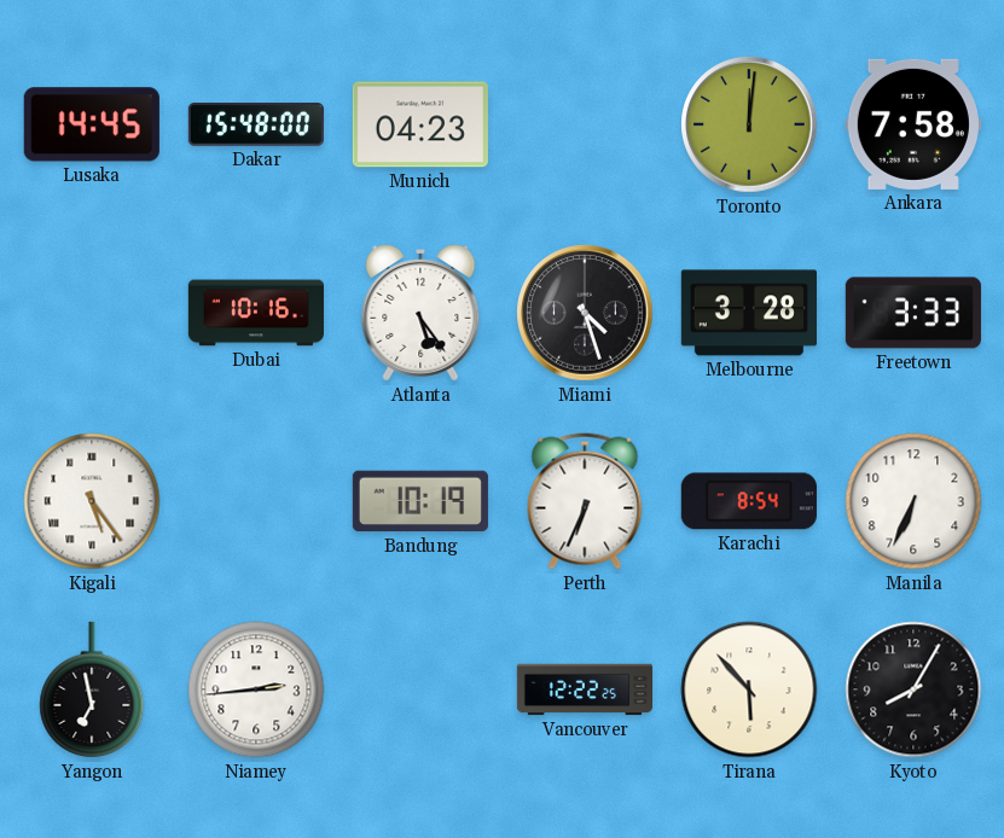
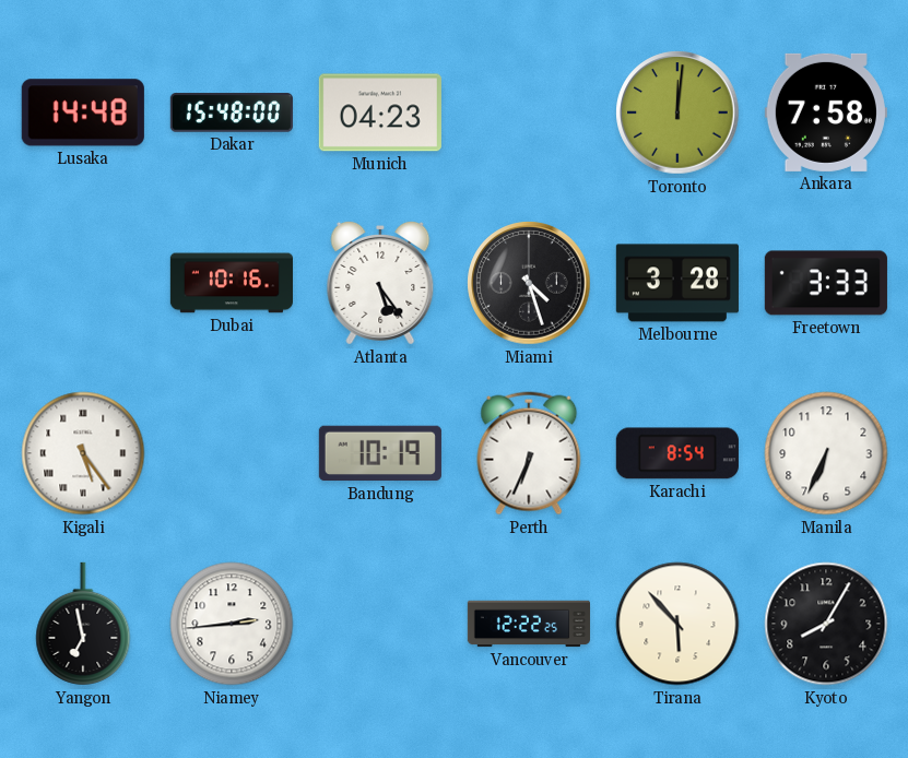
Lusaka: 14:45 -> 14:48 (83, 112)
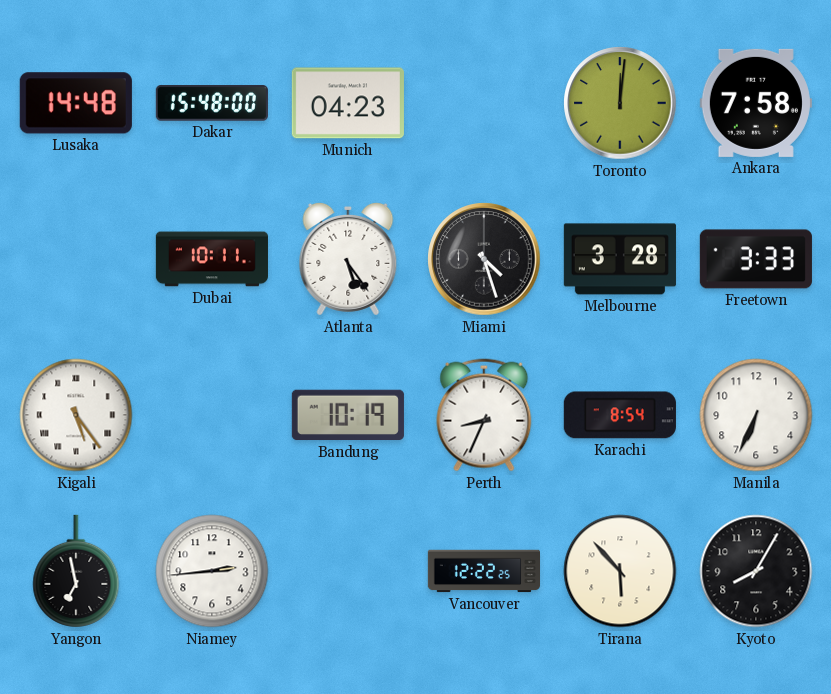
Dubai: 10:16 -> 10:11 (212, 259)
Perth: 6:34 -> 8:34 (484, 415)
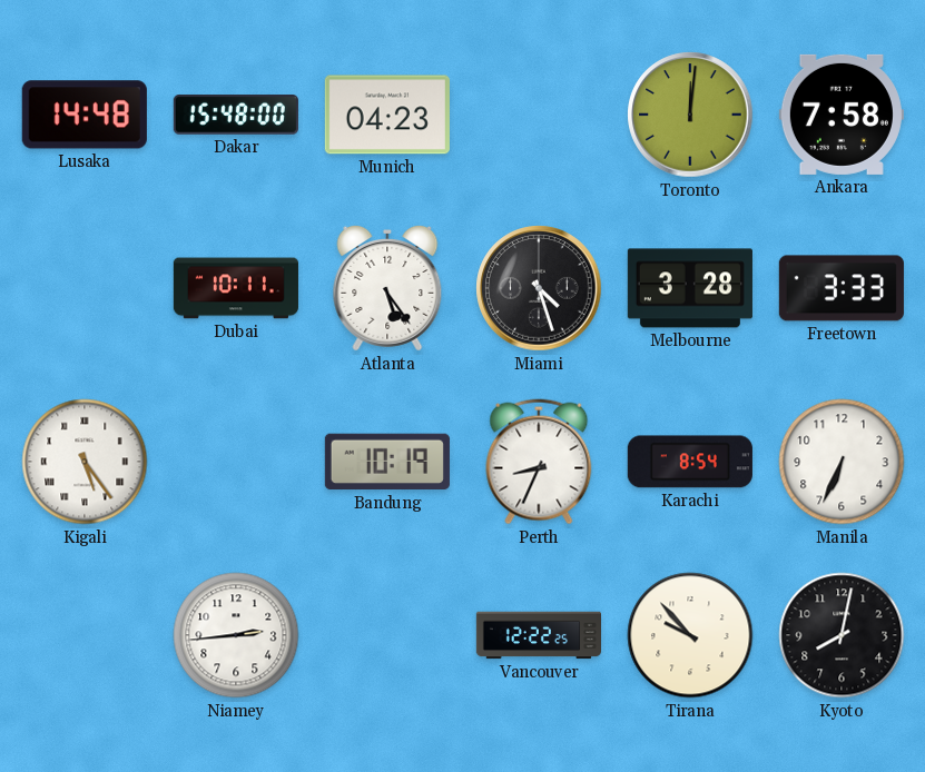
Yangon: 6:58 -> none (76, 571)
Tirana: 5:53 -> 9:53 (690, 635)
Kyoto: 8:05 -> 8:02 (842, 635)
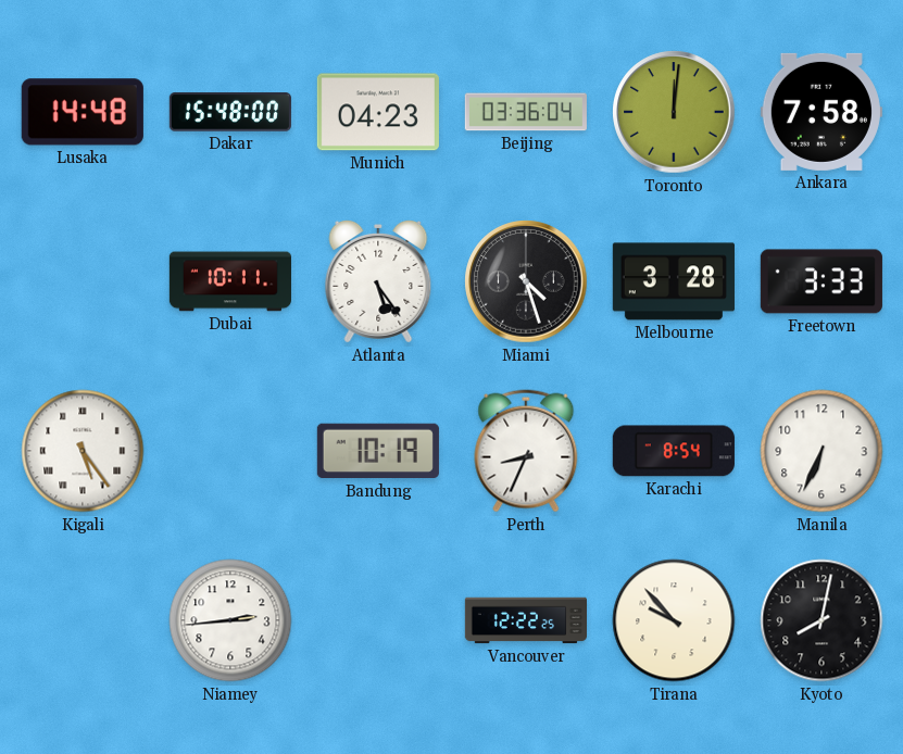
Beijing: none -> 03:36 (526, 112)
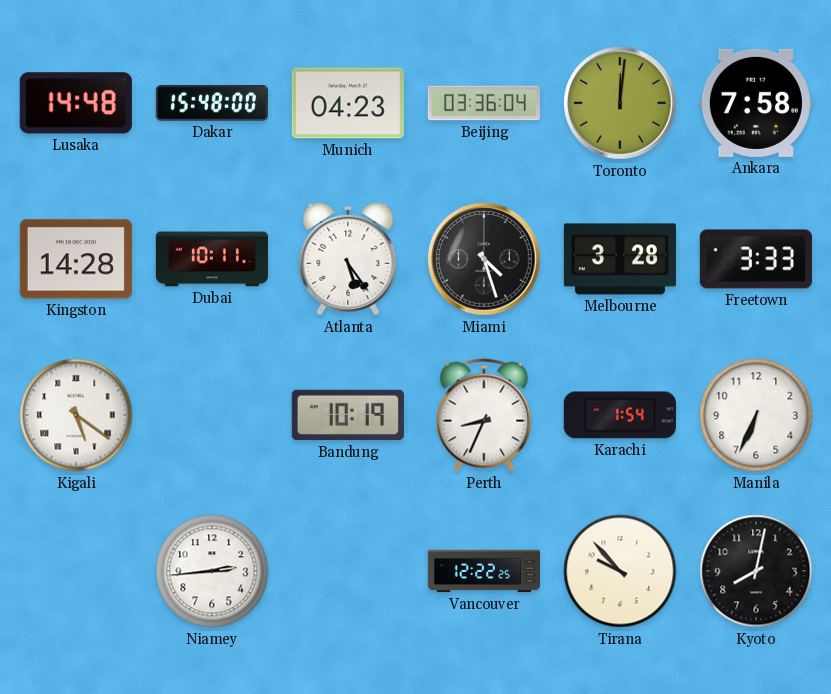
Kingston: none -> 14:28 (76, 259)
Kigali: 5:24 -> 5:21 (76, 415)
Karachi: 8:54 -> 1:54 (620, 415)
